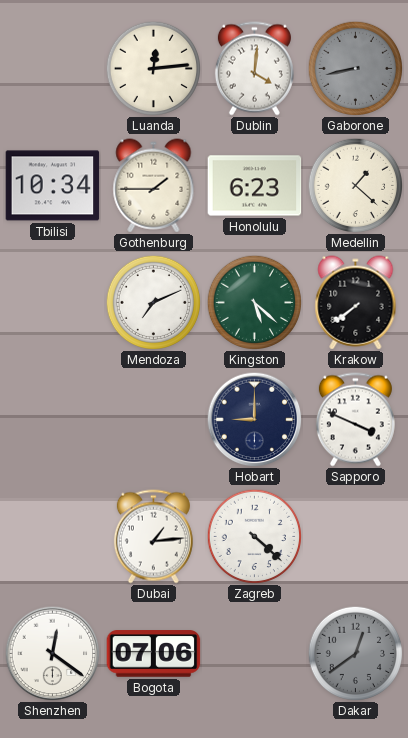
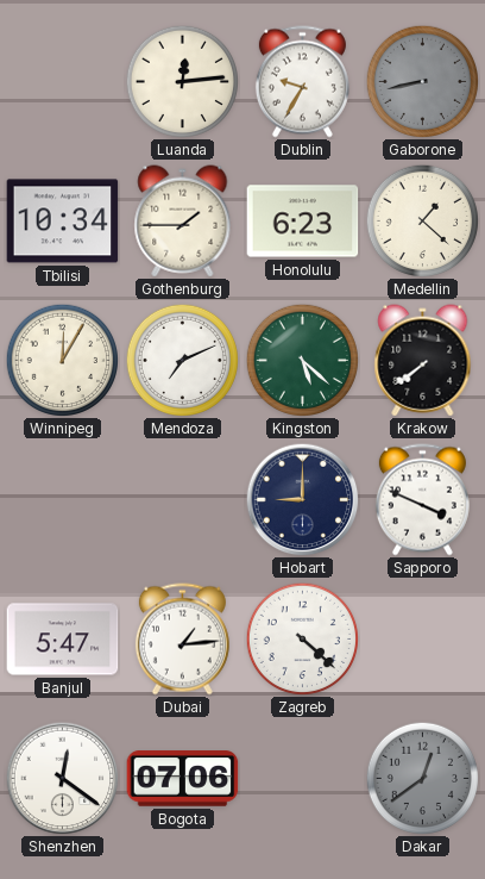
Dublin: 4:01 -> 9:35 (302, 82)
Winnipeg: none -> 12:05 (62, 360)
Banjul: none -> 5:47 (63, 640)
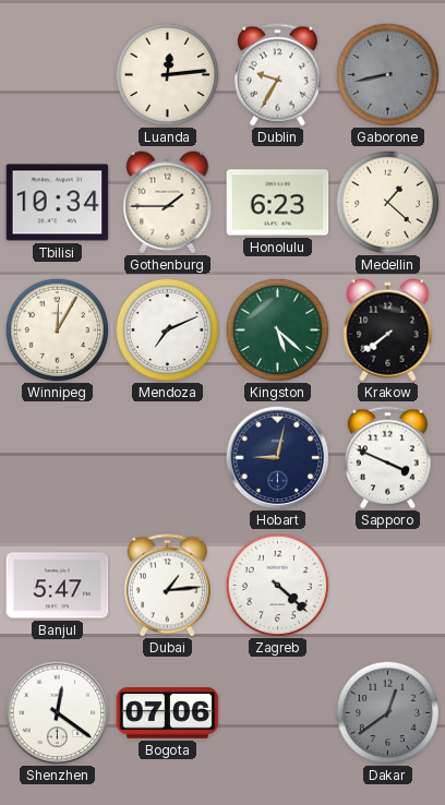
Hobart: 9:00 -> 9:02 (277, 457)
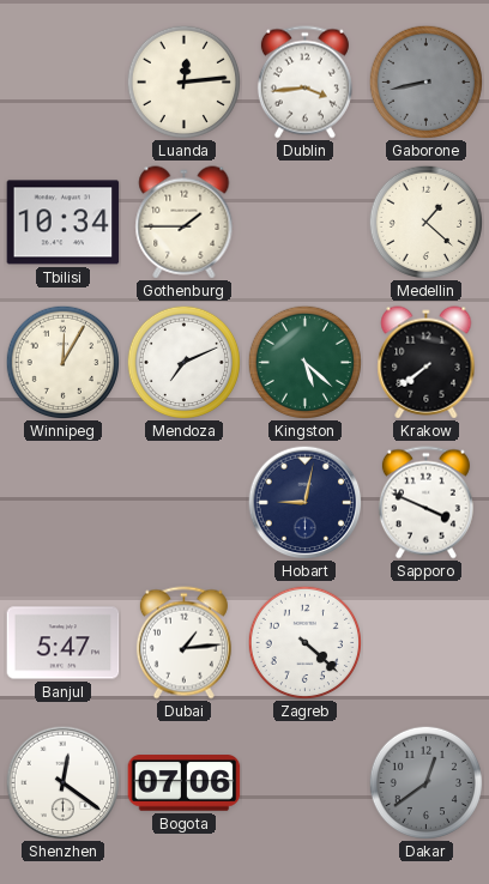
Dublin: 9:35 -> 3:44 (304, 83)
Honolulu: 6:23 -> none (278, 203)
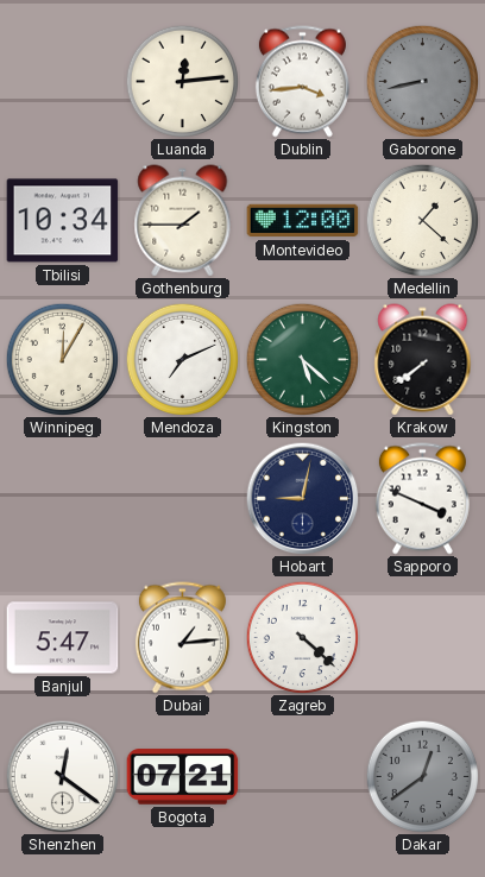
Montevideo: none -> 12:00 (303, 221)
Bogota: 07:06 -> 07:21 (183, 777)
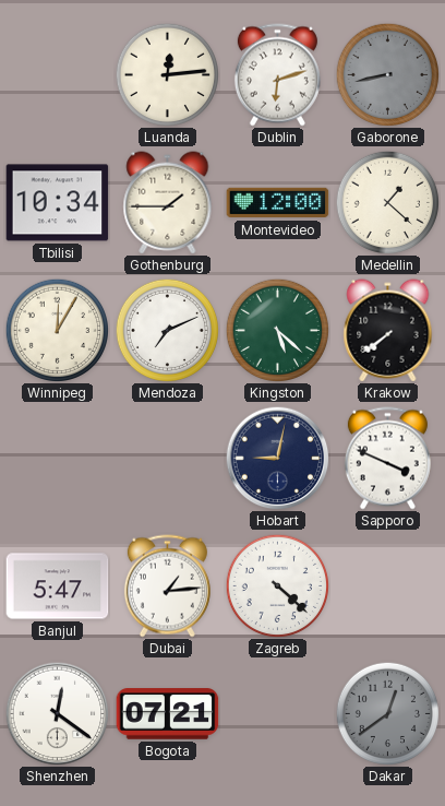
Dublin: 3:44 -> 6:12 (277, 75)
